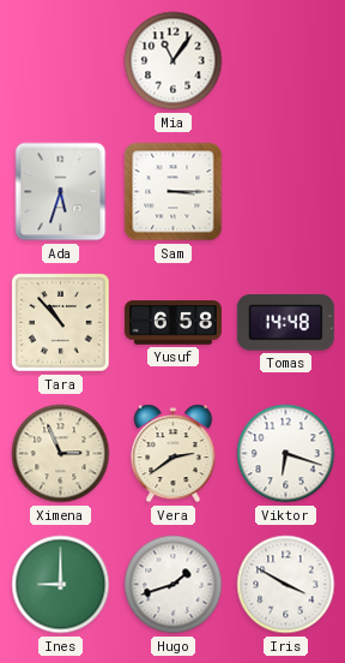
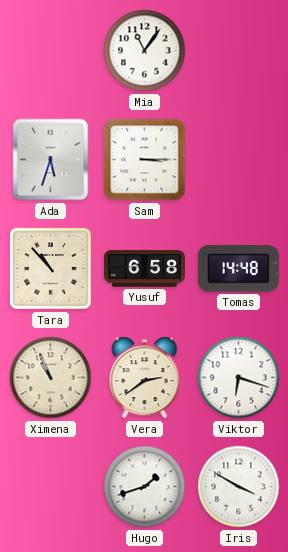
Ximena: 2:56 -> 10:56 (51, 378)
Ines: 9:00 -> none (61, 585)
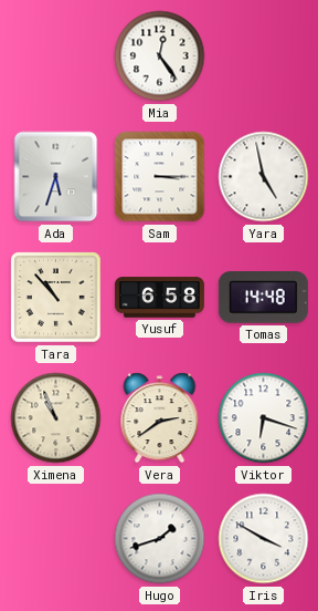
Mia: 11:06 -> 12:24 (160, 56)
Yara: none -> 4:58 (264, 177)
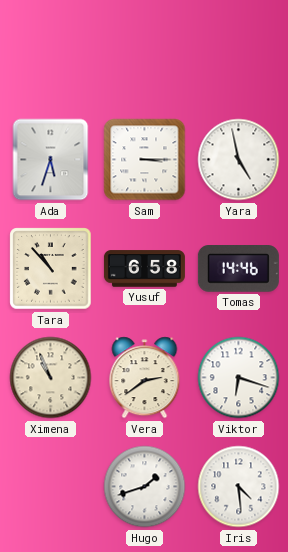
Mia: 12:24 -> none (160, 56)
Tomas: 14:48 -> 14:46 (238, 269)
Iris: 3:50 -> 4:29 (239, 487)
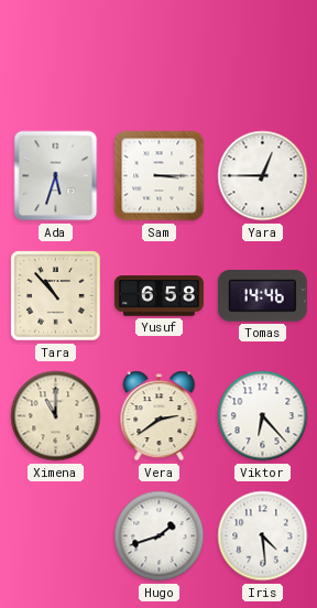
Yara: 4:58 -> 12:45 (263, 176)
Ximena: 10:56 -> 11:00 (56, 416)
Viktor: 6:18 -> 6:23 (263, 416)
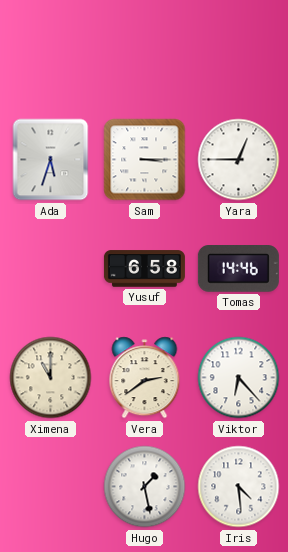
Tara: 10:53 -> none (56, 296)
Hugo: 1:42 -> 1:28 (145, 487)
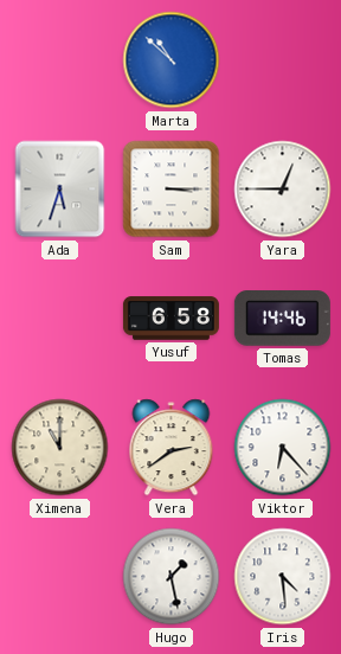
Marta: none -> 10:52 (172, 60)
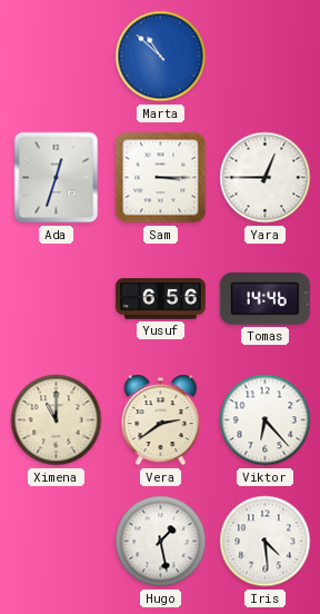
Ada: 5:33 -> 12:33 (57, 178)
Yusuf: 6:58 -> 6:56 (160, 299)
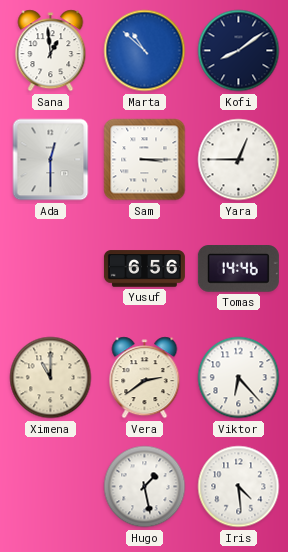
Sana: none -> 12:59 (51, 51)
Kofi: none -> 8:09 (239, 51)
Ada: 12:33 -> 12:30 (51, 160)
